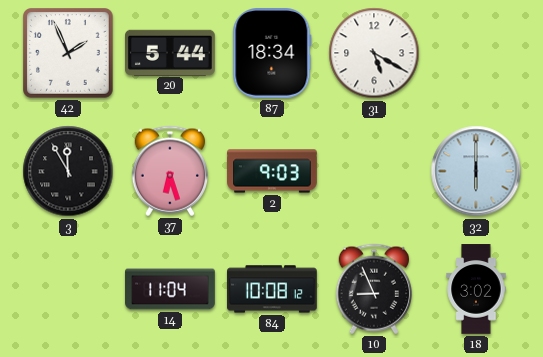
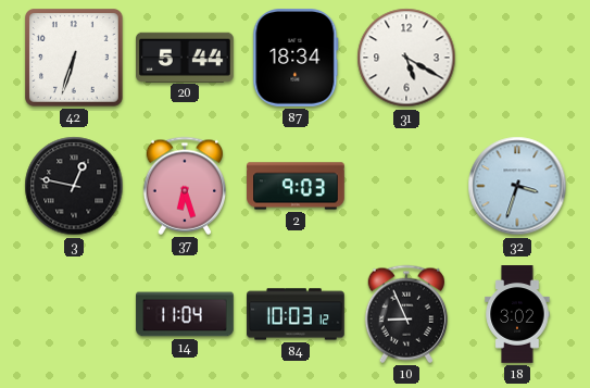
42: 1:56 -> 6:33 (75, 59)
3: 11:55 -> 12:47 (74, 186)
32: 6:00 -> 3:33 (517, 186)
84: 10:08 -> 10:03 (296, 314)
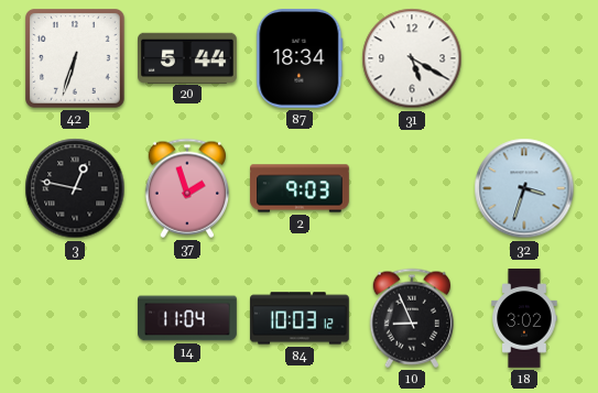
37: 6:27 -> 1:57 (186, 188)
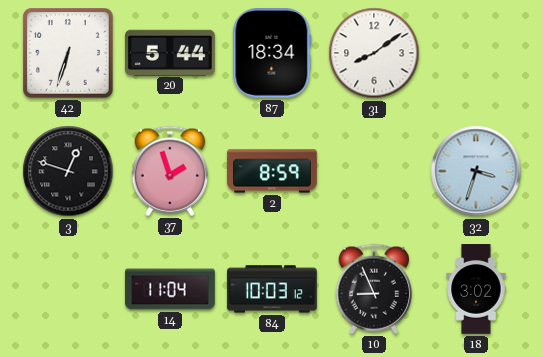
31: 5:20 -> 8:09 (374, 53)
3: 12:47 -> 12:48 (68, 171)
2: 9:03 -> 8:59 (272, 171)
